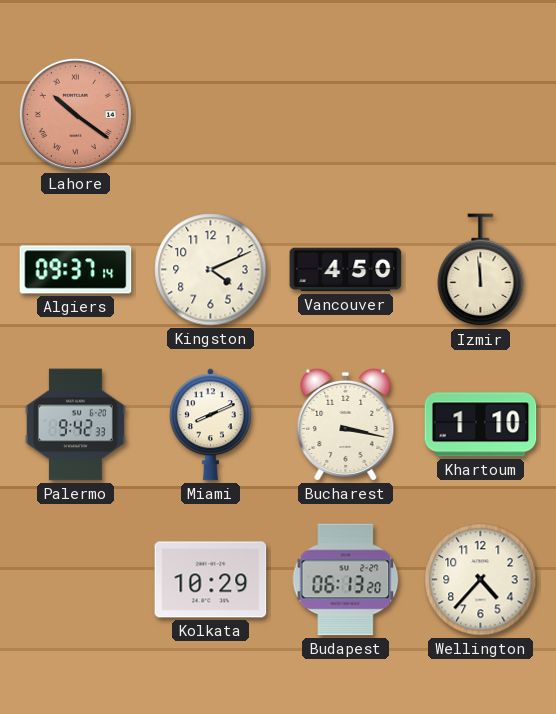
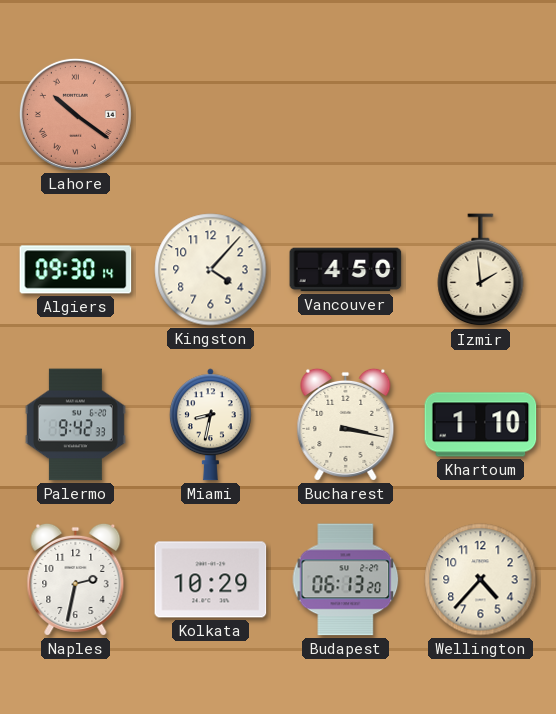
Algiers: 09:37 -> 09:30 (76, 270)
Kingston: 4:11 -> 4:07 (211, 270)
Izmir: 11:59 -> 1:59 (481, 270)
Miami: 8:11 -> 8:32 (210, 425)
Naples: none -> 2:32 (76, 579)
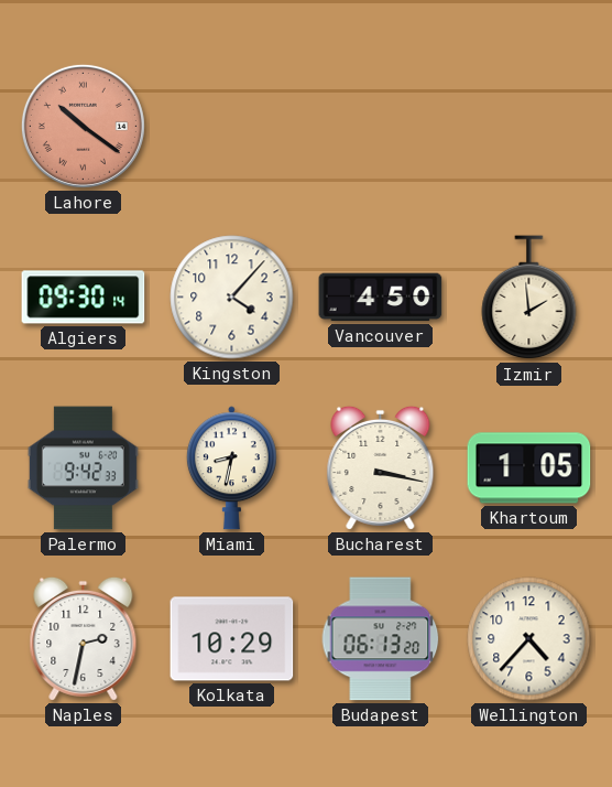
Khartoum: 1:10 -> 1:05 (529, 468)
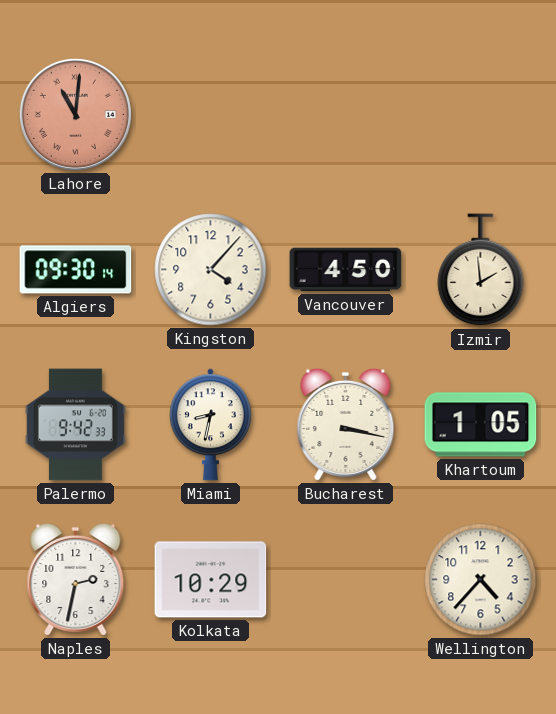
Lahore: 10:21 -> 11:01 (75, 114)
Budapest: 06:13 -> none (381, 639)
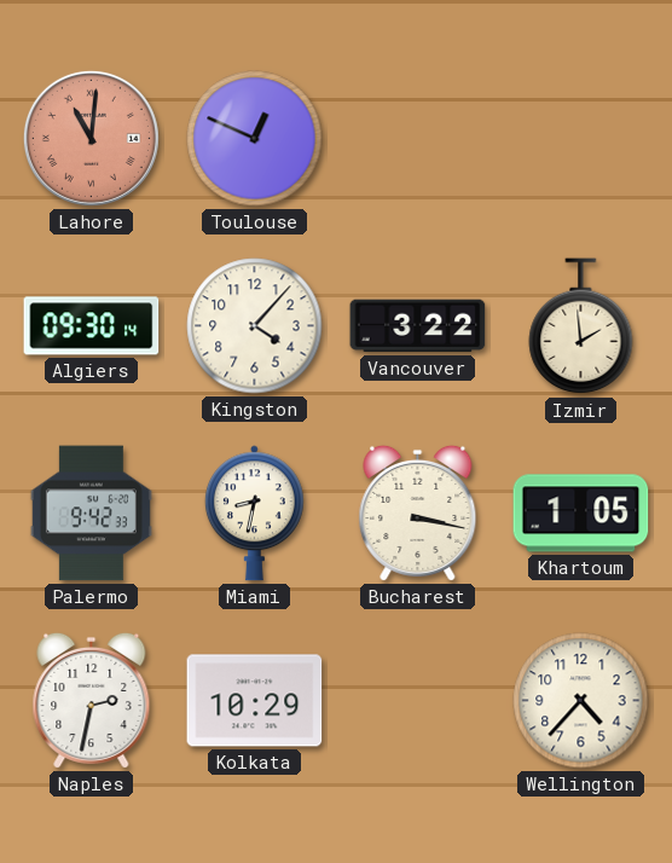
Toulouse: none -> 12:49 (255, 139)
Vancouver: 4:50 -> 3:22 (418, 326)
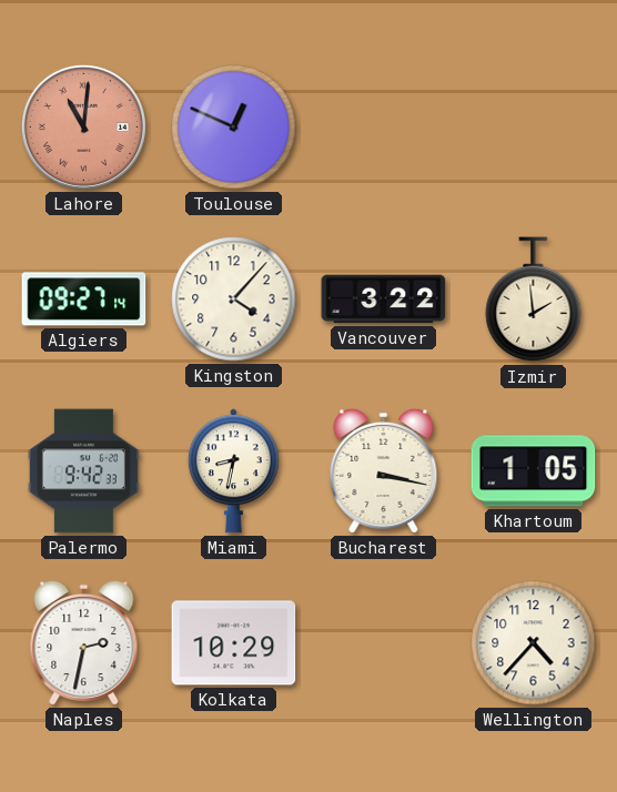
Algiers: 09:30 -> 09:27 (84, 299)
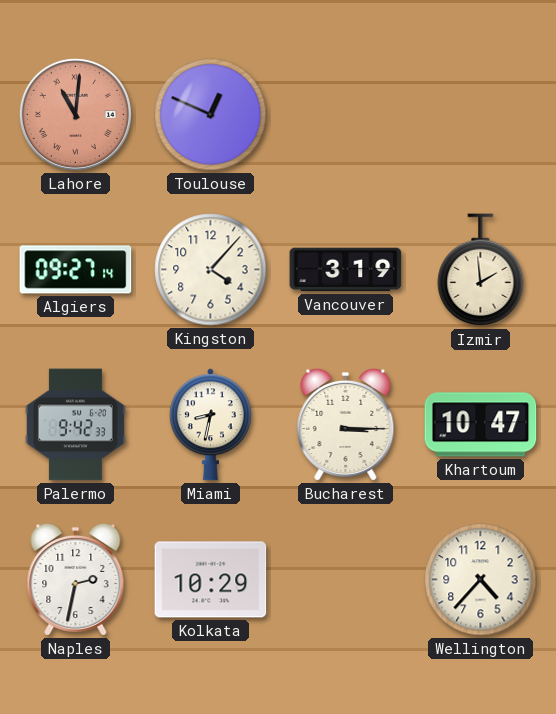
Vancouver: 3:22 -> 3:19 (346, 270)
Bucharest: 3:17 -> 3:15 (346, 424)
Khartoum: 1:05 -> 10:47 (481, 425)
